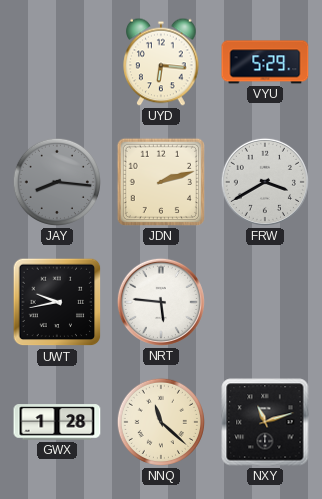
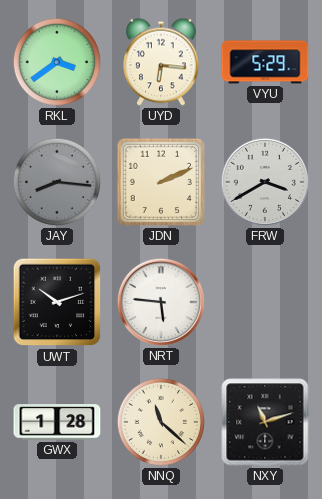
RKL: none -> 3:39 (57, 62)
JDN: 2:12 -> 2:11 (161, 182)
UWT: 9:43 -> 10:12 (57, 302)
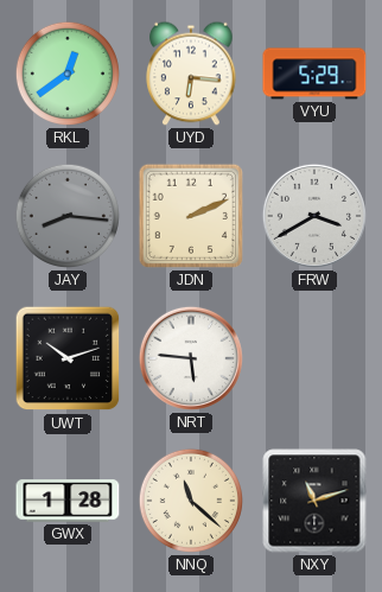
RKL: 3:39 -> 12:39 (68, 74)
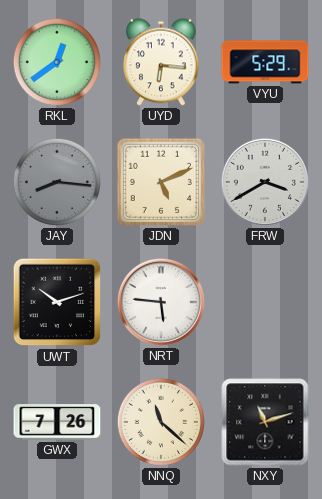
JDN: 2:11 -> 5:11 (161, 182)
GWX: 1:28 -> 7:26 (57, 422)
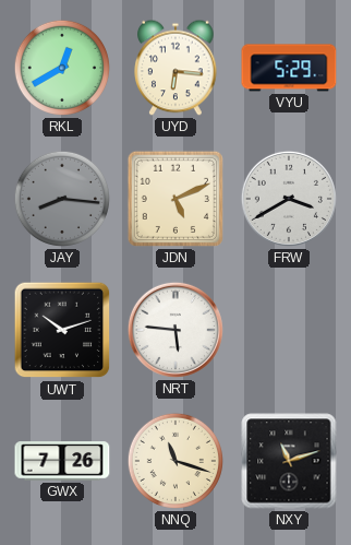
RKL: 12:39 -> 12:40 (62, 68)
NNQ: 11:22 -> 11:18 (175, 461)
